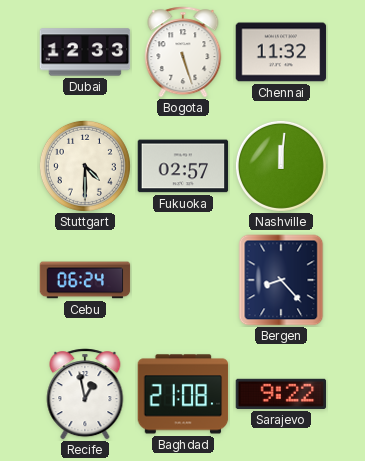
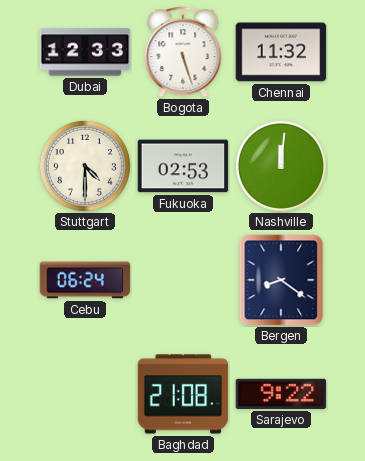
Fukuoka: 02:57 -> 02:53 (183, 166)
Bergen: 8:23 -> 8:21 (281, 280)
Recife: 12:58 -> none (85, 394)
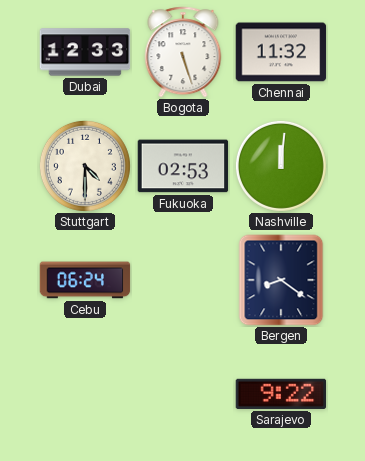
Baghdad: 21:08 -> none (183, 394)
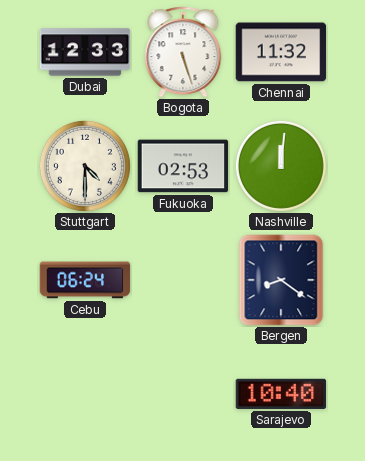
Sarajevo: 9:22 -> 10:40 (281, 394)
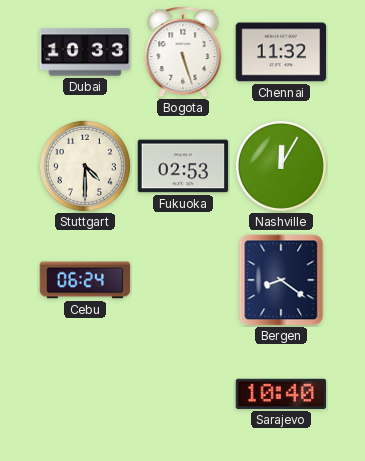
Dubai: 12:33 -> 10:33 (85, 52)
Nashville: 12:01 -> 12:05 (281, 166)
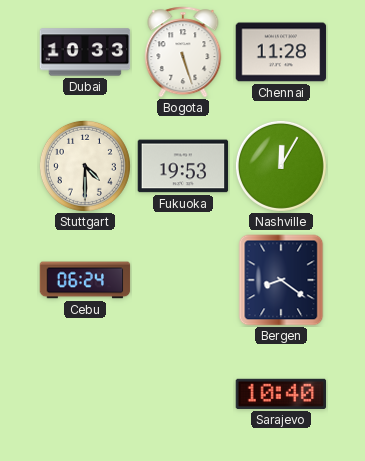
Chennai: 11:32 -> 11:28 (281, 52)
Fukuoka: 02:53 -> 19:53 (183, 166)
